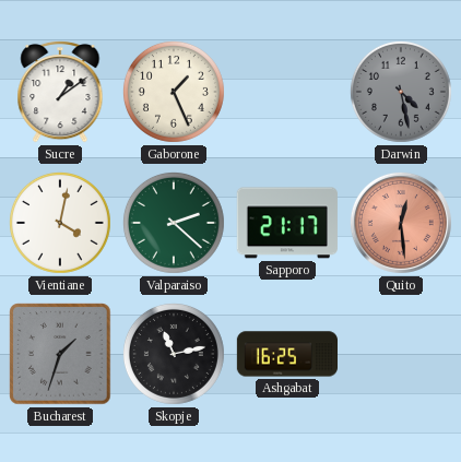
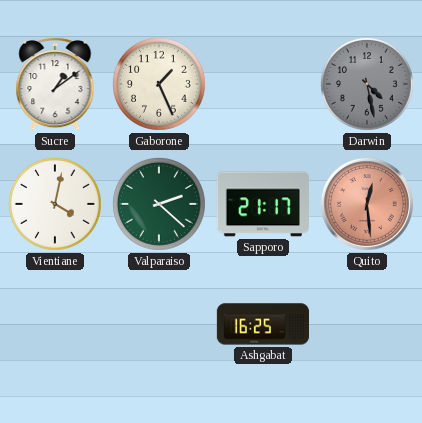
Bucharest: 1:33 -> none (60, 354)
Skopje: 11:13 -> none (174, 354)
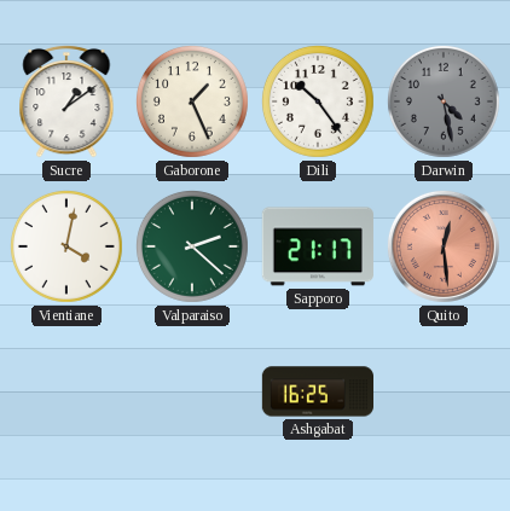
Dili: none -> 10:24 (318, 101)
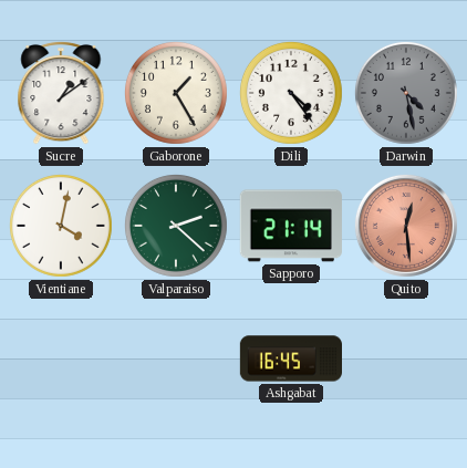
Gaborone: 1:26 -> 1:25 (176, 93)
Dili: 10:24 -> 4:24 (291, 93)
Sapporo: 21:17 -> 21:14 (291, 226)
Ashgabat: 16:25 -> 16:45 (290, 358)
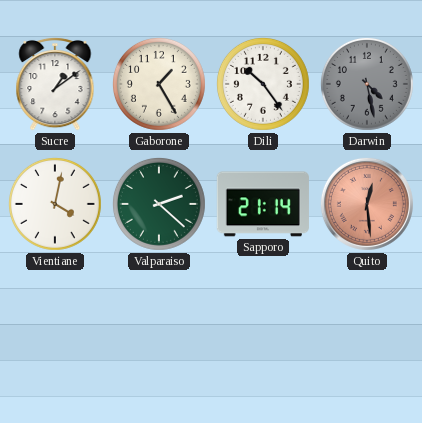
Dili: 4:24 -> 10:24 (263, 84)
Ashgabat: 16:45 -> none (290, 358)
